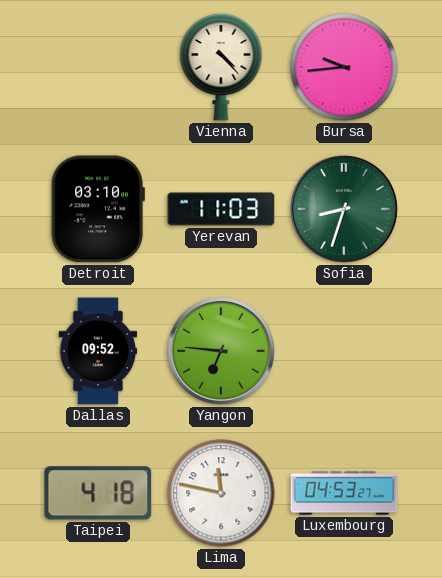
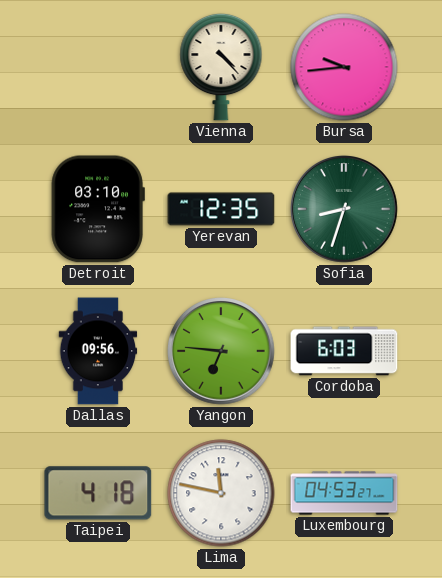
Yerevan: 11:03 -> 12:35 (221, 209)
Dallas: 09:52 -> 09:56 (98, 351)
Cordoba: none -> 6:03 (344, 351)
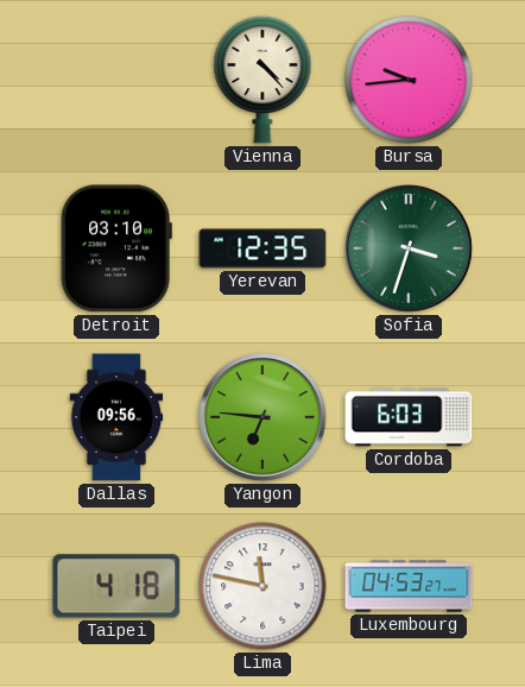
Sofia: 8:33 -> 3:33 (410, 250)
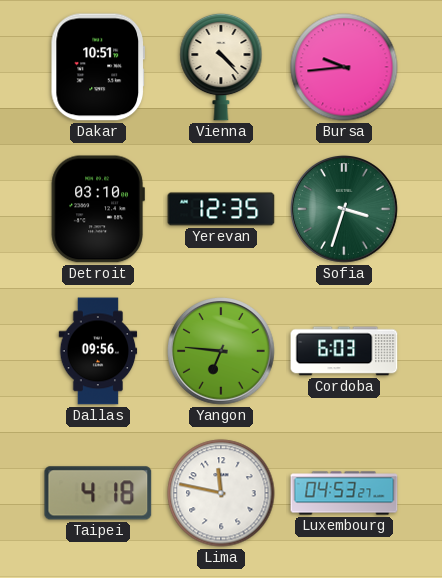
Dakar: none -> 10:51 (97, 67)
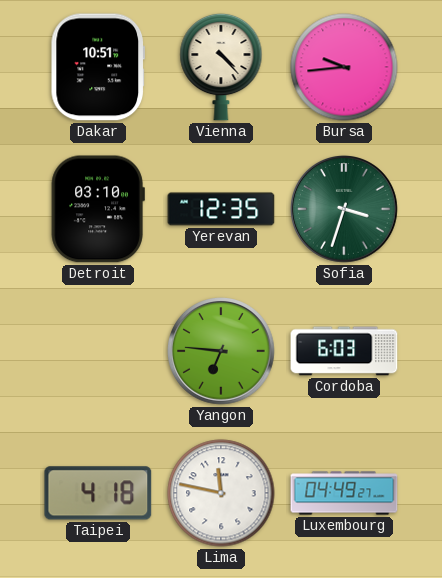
Dallas: 09:56 -> none (98, 351)
Luxembourg: 04:53 -> 04:49 (344, 493)
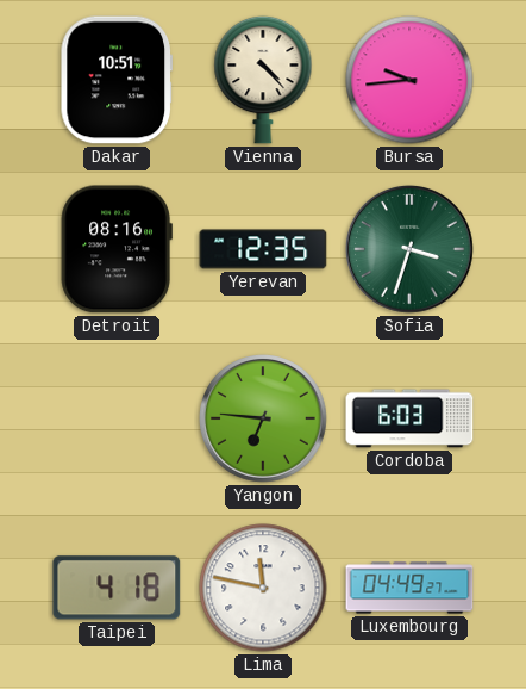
Detroit: 03:10 -> 08:16 (117, 249)
